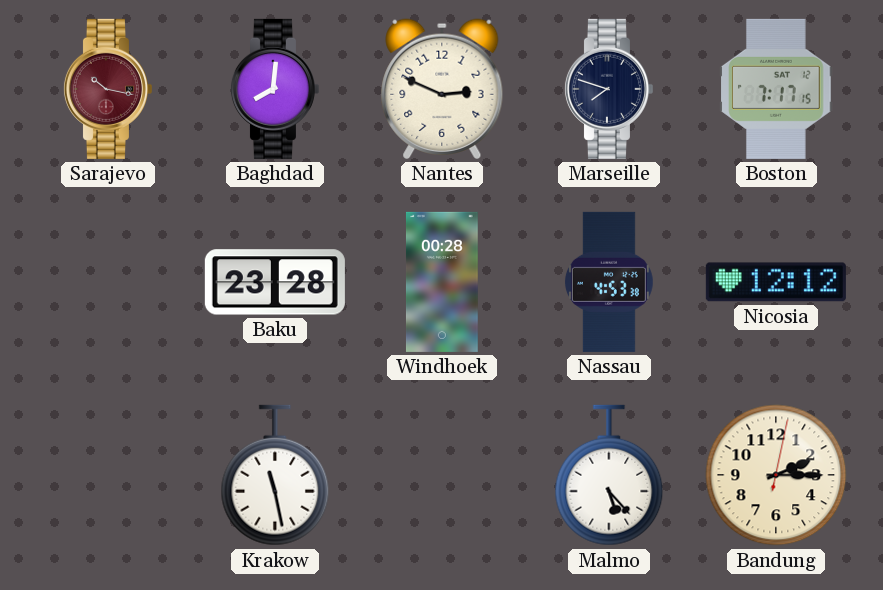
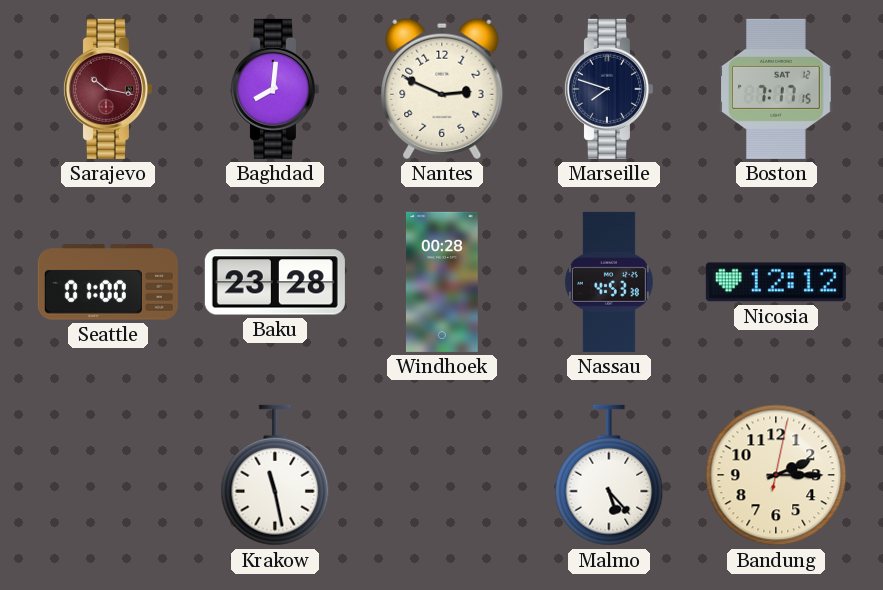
Seattle: none -> 01:00 (108, 282)
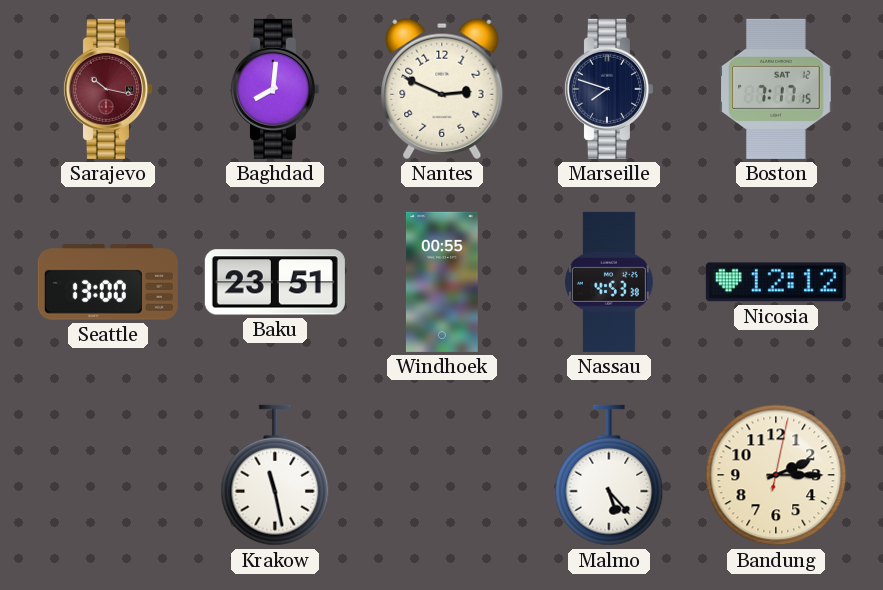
Seattle: 01:00 -> 13:00 (108, 282)
Baku: 23:28 -> 23:51 (275, 282)
Windhoek: 00:28 -> 00:55 (442, 282)
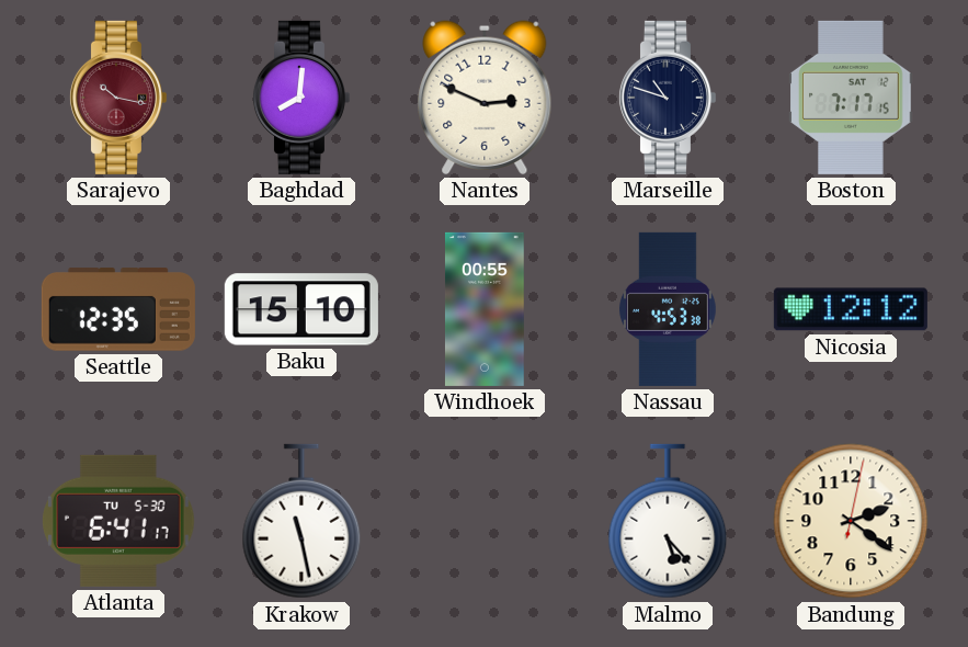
Marseille: 7:48 -> 10:48 (667, 98)
Seattle: 13:00 -> 12:35 (118, 309)
Baku: 23:51 -> 15:10 (301, 309)
Atlanta: none -> 6:41 (119, 521)
Bandung: 2:15 -> 2:21 (851, 521)
